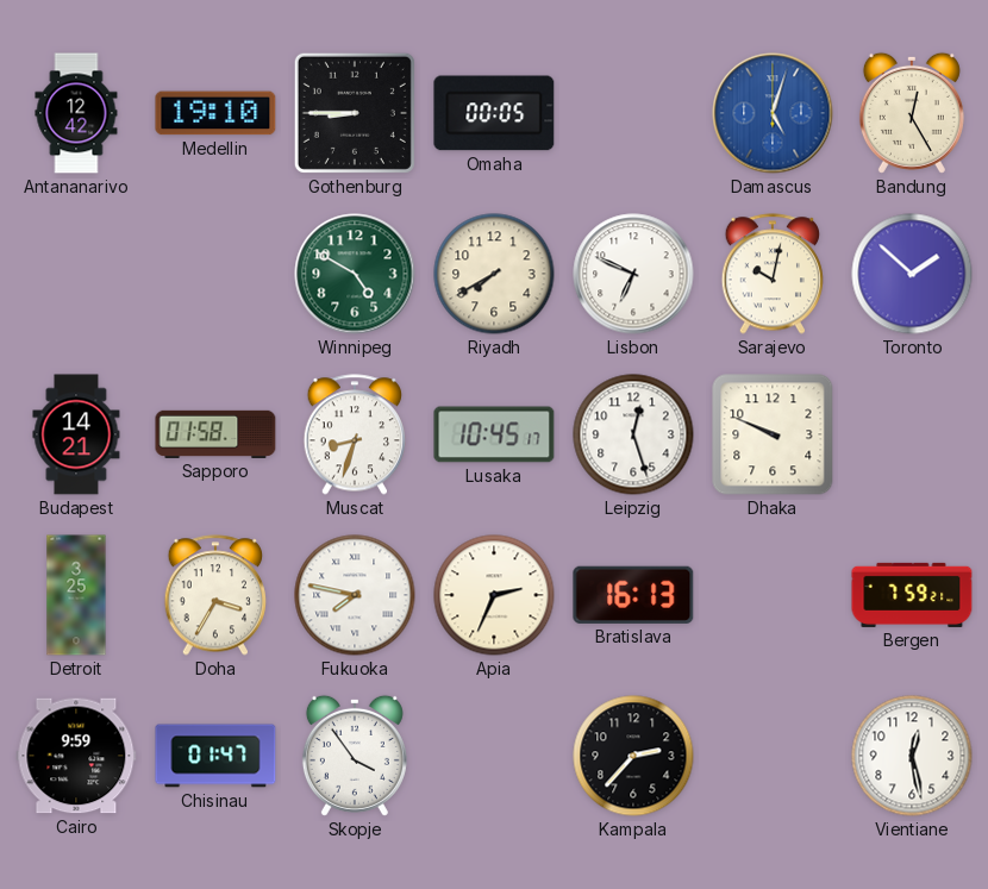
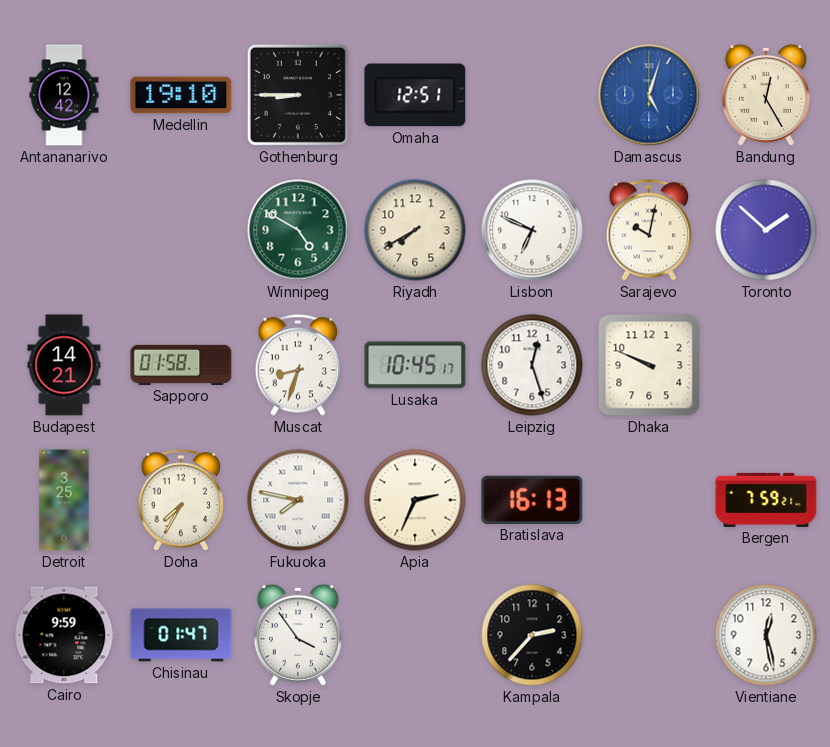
Omaha: 00:05 -> 12:51 (415, 95)
Doha: 3:35 -> 7:35 (181, 500)
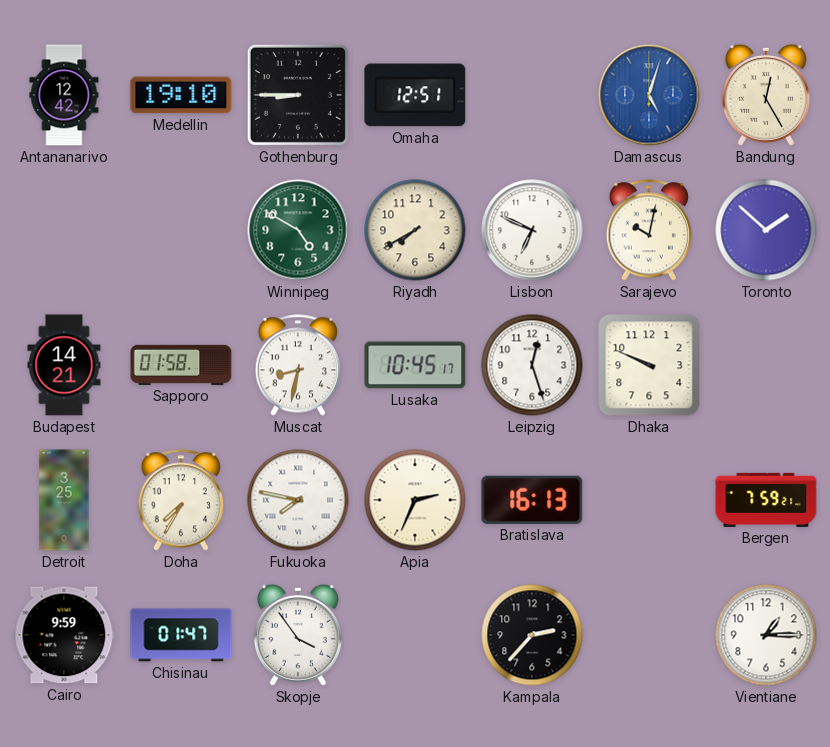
Muscat: 8:33 -> 8:32 (298, 365)
Vientiane: 12:28 -> 1:15 (766, 635)
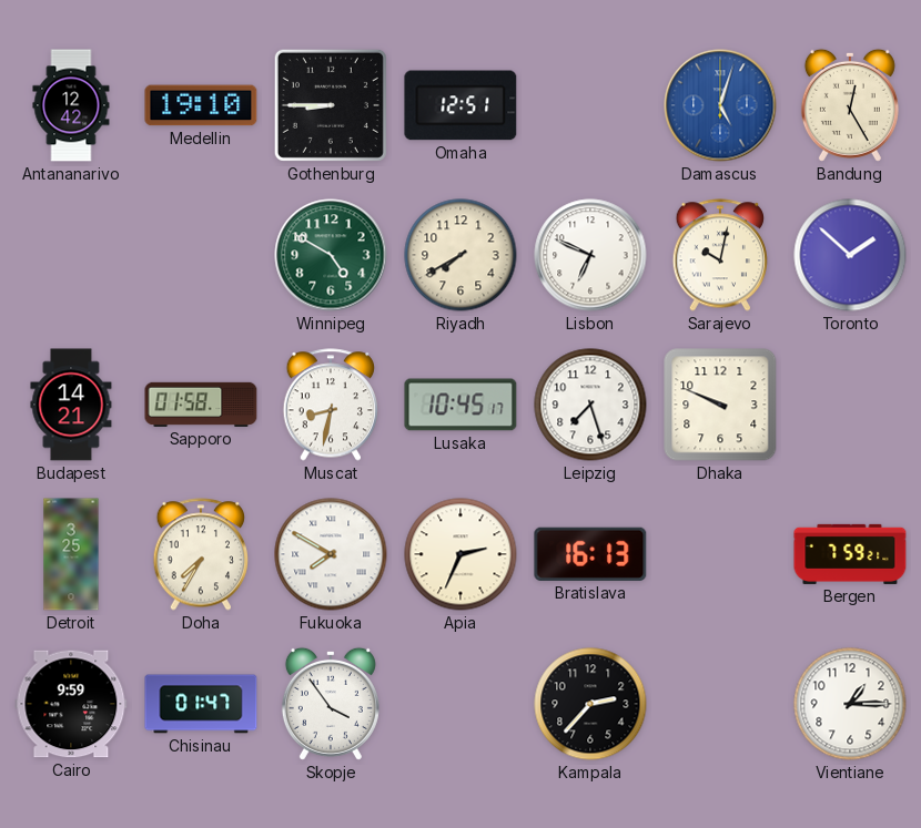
Leipzig: 12:27 -> 7:27 (590, 405)
Fukuoka: 7:47 -> 7:50 (331, 554)
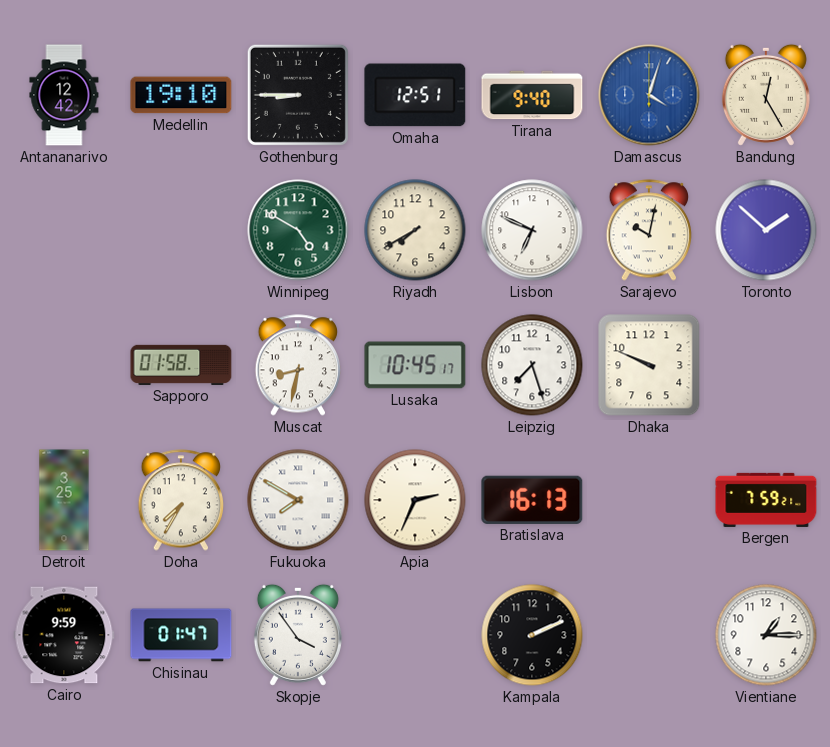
Tirana: none -> 9:40 (532, 95)
Damascus: 5:03 -> 4:03 (649, 95)
Budapest: 14:21 -> none (71, 405)
Kampala: 2:37 -> 2:11 (532, 635)
